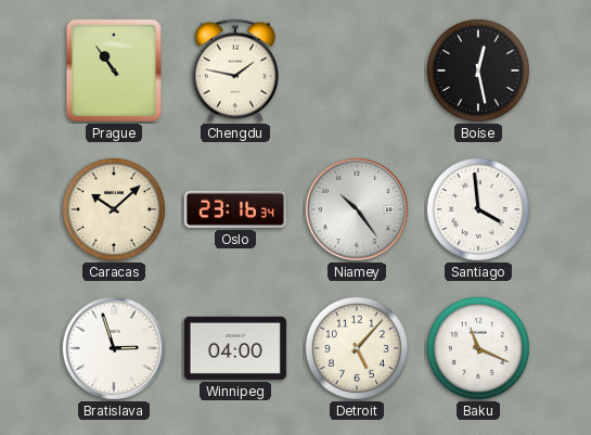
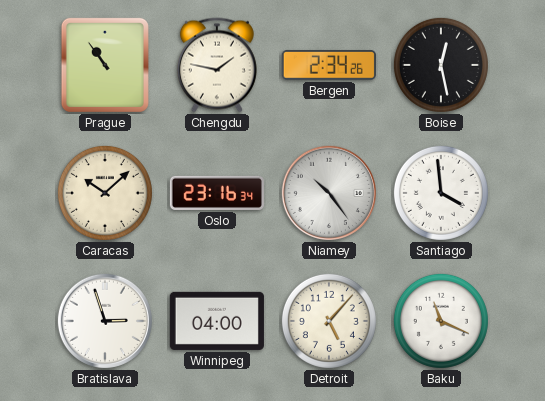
Bergen: none -> 2:34 (329, 66)
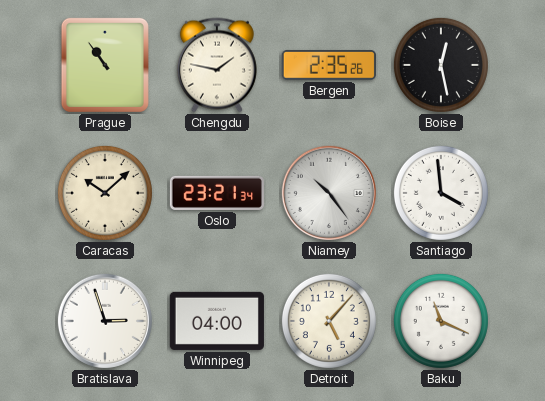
Bergen: 2:34 -> 2:35 (329, 66)
Oslo: 23:16 -> 23:21 (217, 193)
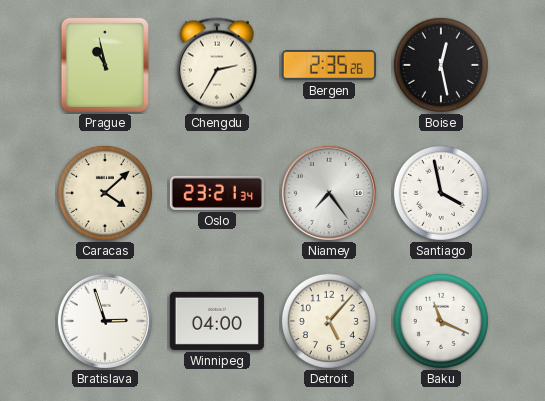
Prague: 10:54 -> 10:58 (105, 65)
Chengdu: 1:47 -> 2:35 (217, 65)
Caracas: 10:08 -> 4:08 (105, 193)
Niamey: 10:24 -> 7:24 (329, 193)
Santiago: 3:59 -> 3:58 (441, 193)
